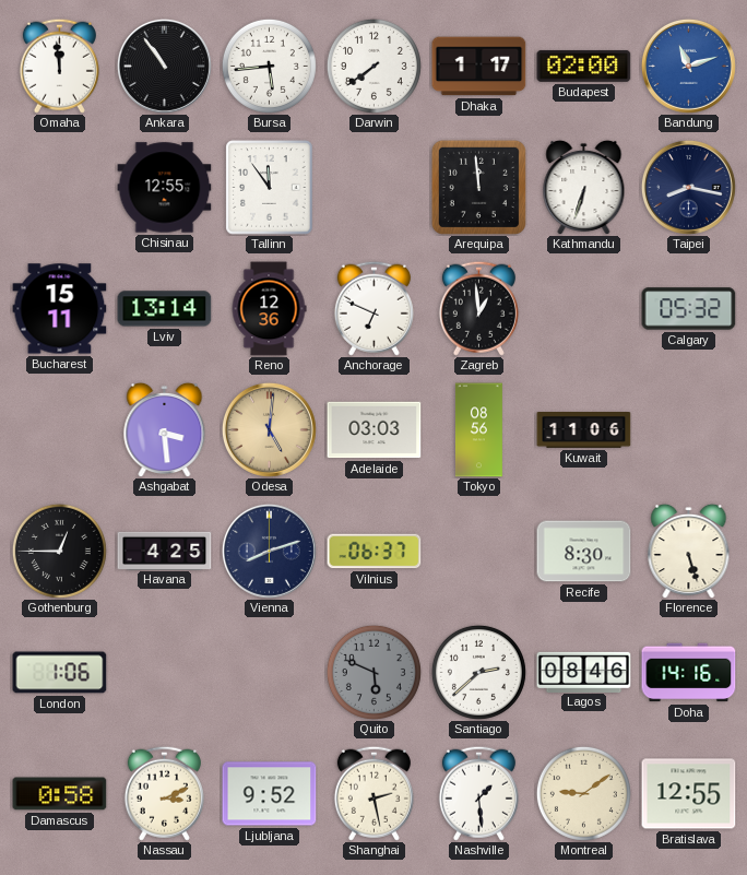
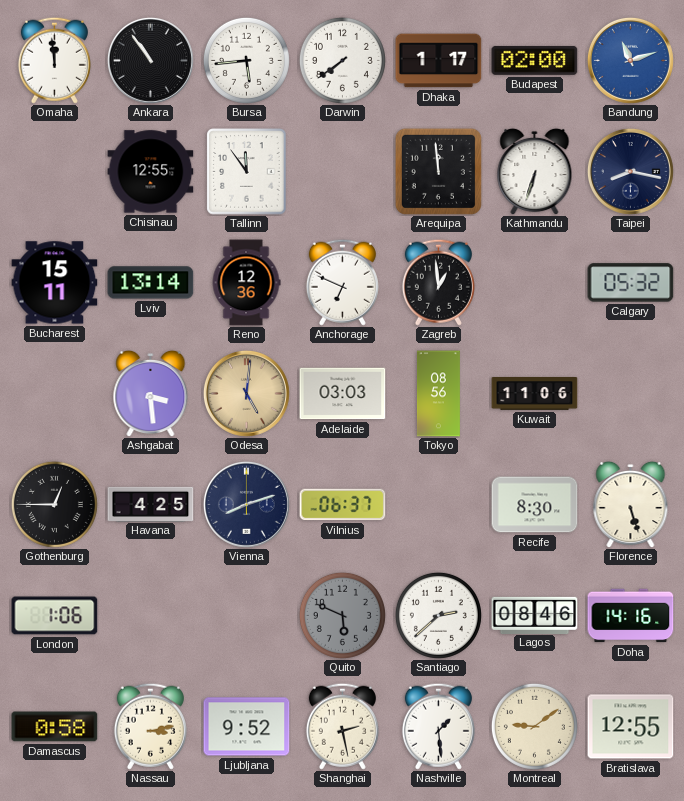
Nassau: 3:11 -> 3:13 (150, 726)
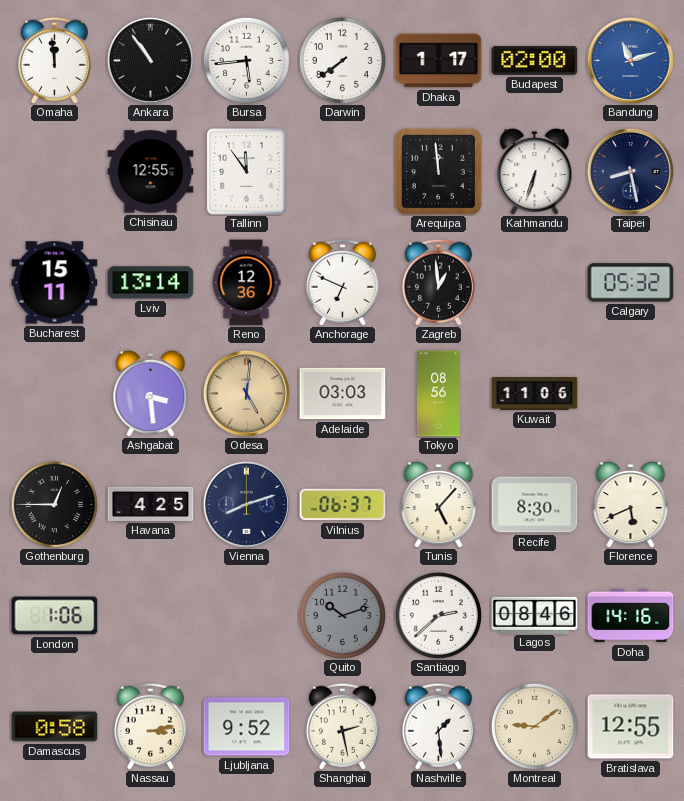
Taipei: 8:17 -> 8:28 (630, 171)
Tunis: none -> 5:07 (439, 504)
Florence: 5:27 -> 5:41 (631, 504)
Quito: 5:49 -> 10:12 (342, 615)
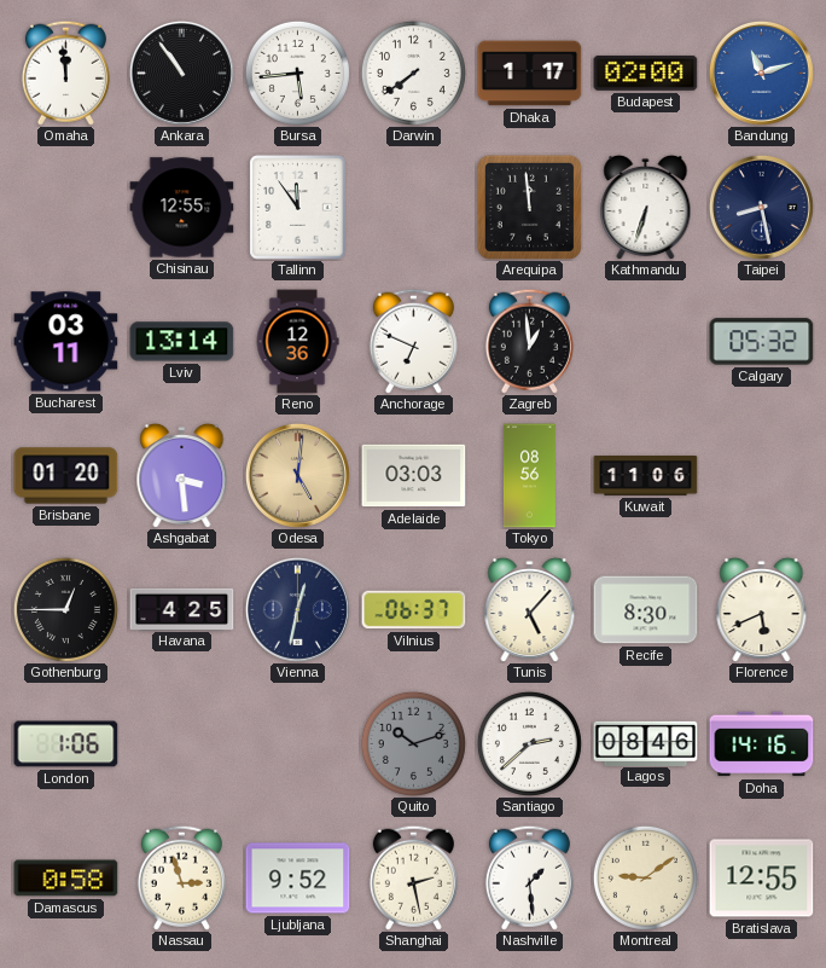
Bucharest: 15:11 -> 03:11 (66, 342)
Brisbane: none -> 01:20 (66, 476)
Vienna: 8:12 -> 12:32 (297, 609)
Nassau: 3:13 -> 2:57 (181, 877)
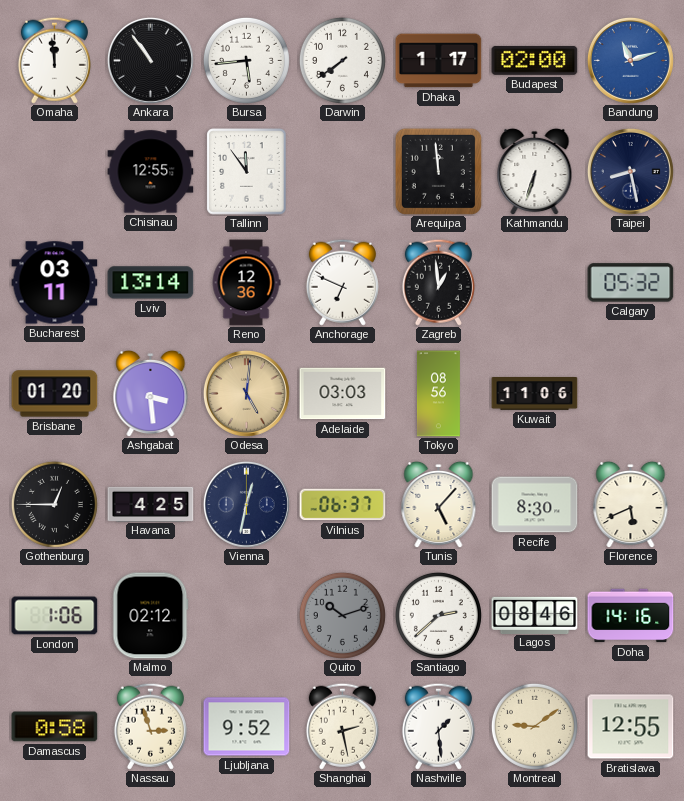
Malmo: none -> 02:12 (151, 616)
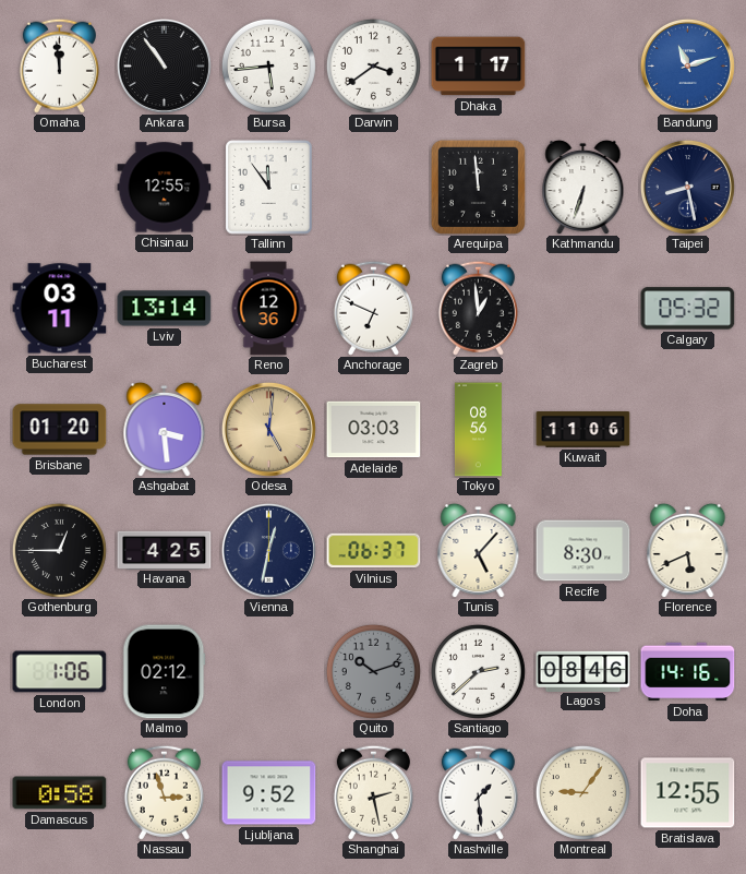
Darwin: 7:39 -> 3:39 (373, 65)
Budapest: 02:00 -> none (535, 60)
Montreal: 9:09 -> 9:06 (582, 792)
